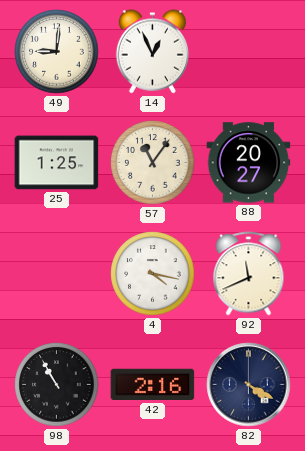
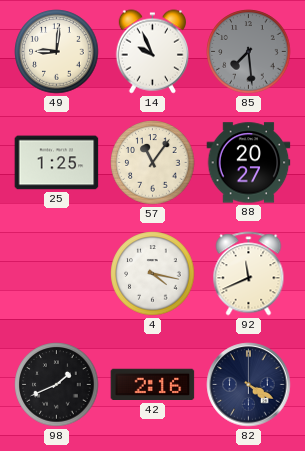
14: 12:56 -> 9:56 (152, 52)
85: none -> 7:29 (249, 52)
98: 10:55 -> 1:41 (57, 385)
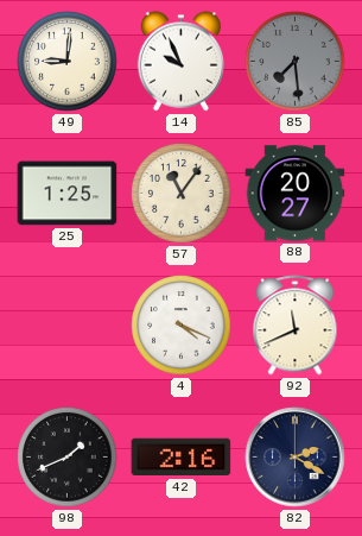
4: 4:17 -> 4:19 (182, 326)
82: 4:20 -> 2:20 (296, 458)
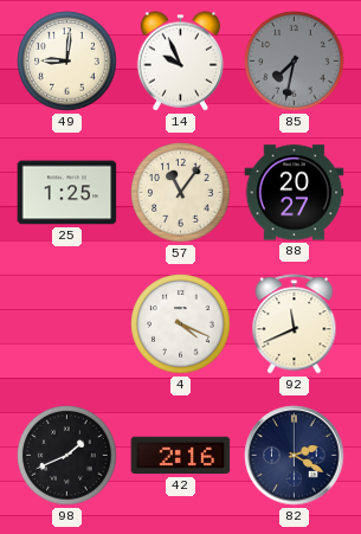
85: 7:29 -> 7:32 (295, 62)
